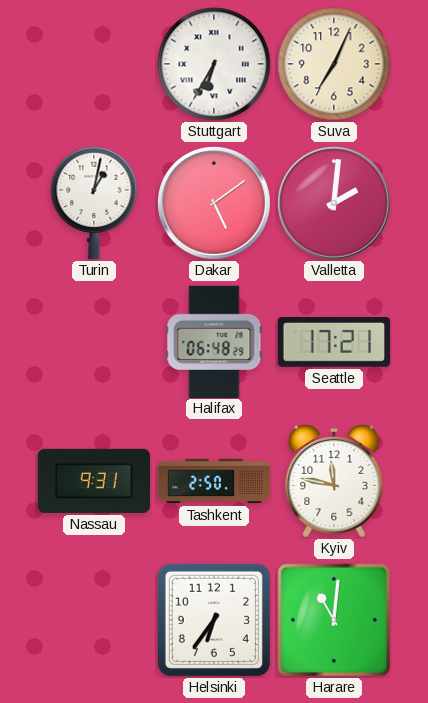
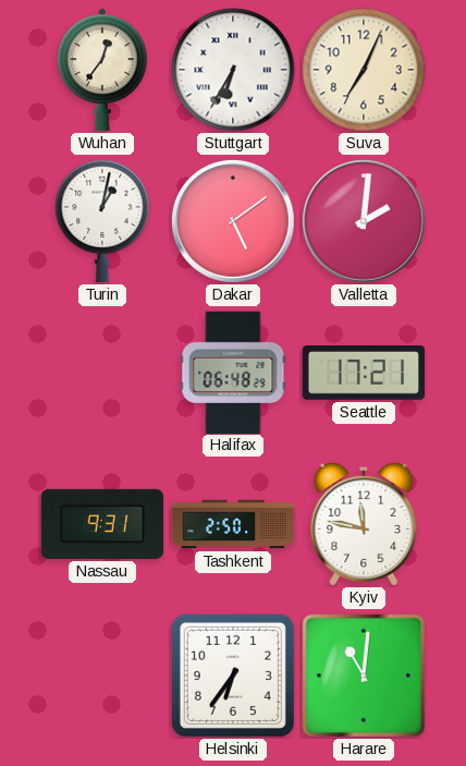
Wuhan: none -> 12:36 (102, 70)
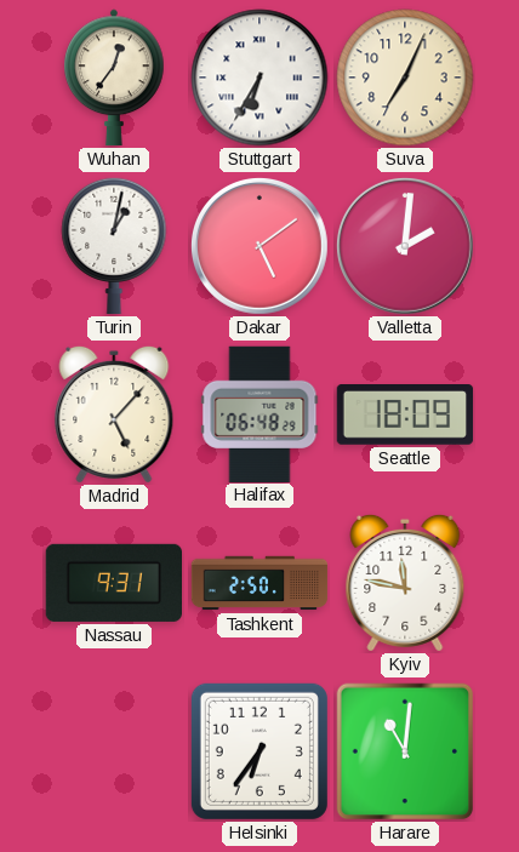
Madrid: none -> 5:07 (114, 414)
Seattle: 17:21 -> 18:09 (405, 414)
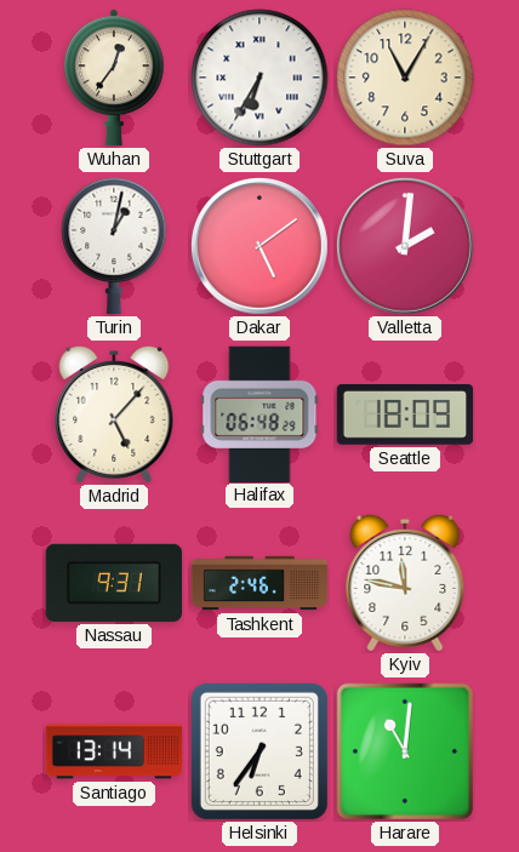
Suva: 7:04 -> 11:05 (405, 78)
Tashkent: 2:50 -> 2:46 (259, 583)
Santiago: none -> 13:14 (114, 751)
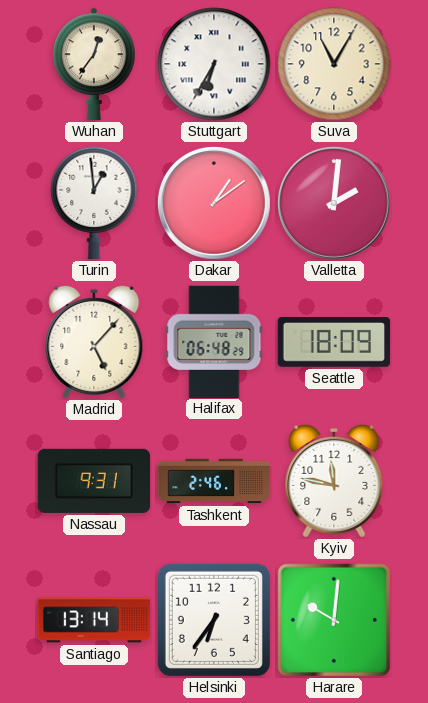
Turin: 1:02 -> 12:59 (94, 203)
Dakar: 5:09 -> 1:09 (215, 204)
Harare: 11:01 -> 10:01 (334, 620)
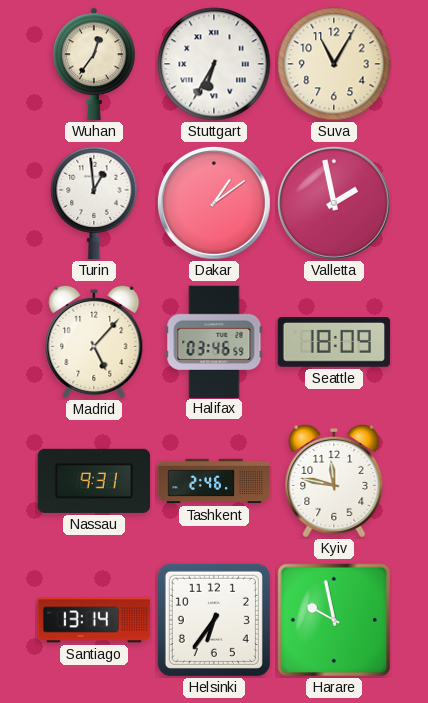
Valletta: 2:01 -> 1:58 (335, 204)
Halifax: 06:48 -> 03:46 (214, 341)
Harare: 10:01 -> 9:58 (334, 620)
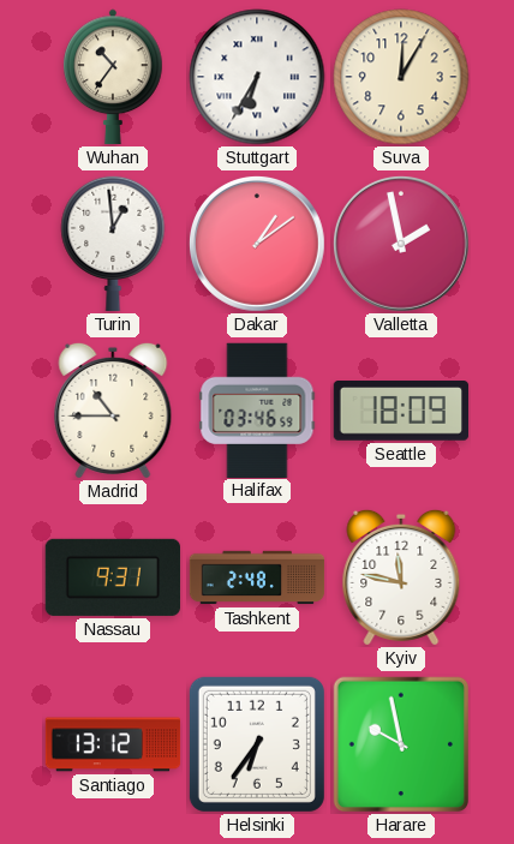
Wuhan: 12:36 -> 10:36 (113, 77)
Suva: 11:05 -> 12:05 (401, 77)
Madrid: 5:07 -> 10:45 (113, 411)
Tashkent: 2:46 -> 2:48 (257, 577)
Santiago: 13:14 -> 13:12 (113, 744)
